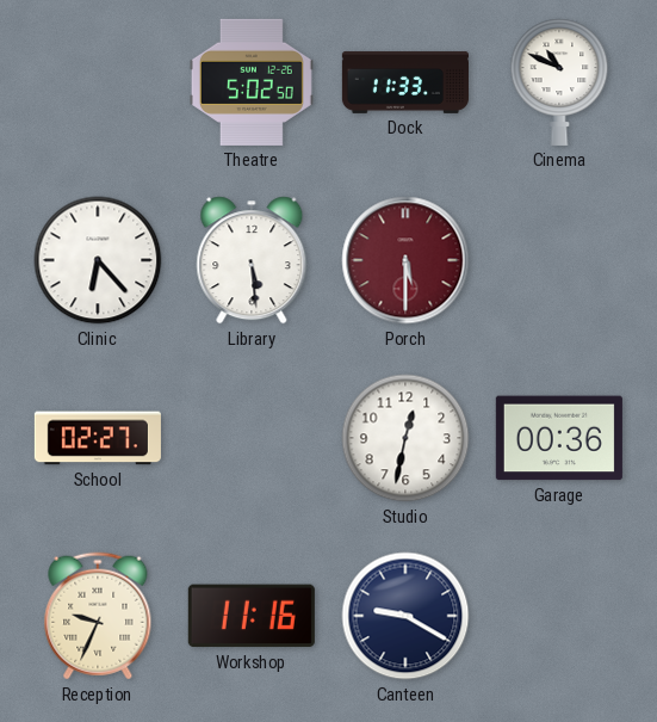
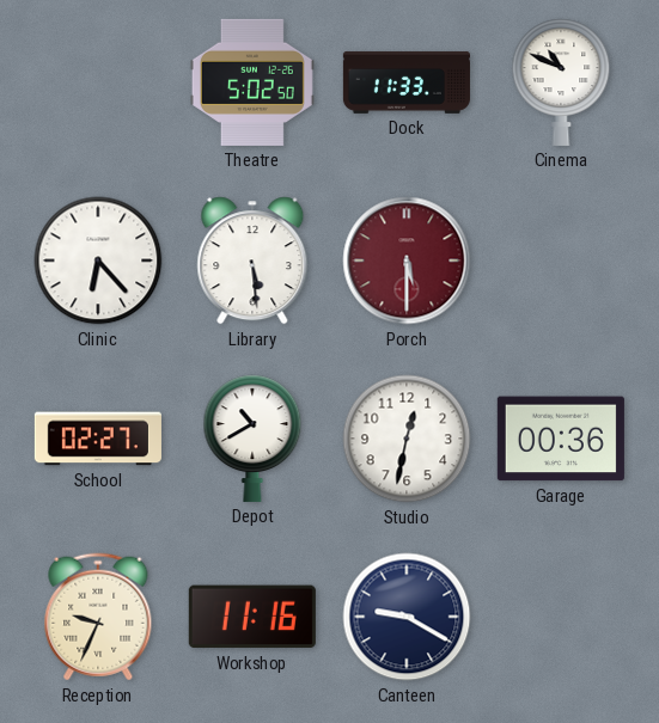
Depot: none -> 10:40 (252, 439)
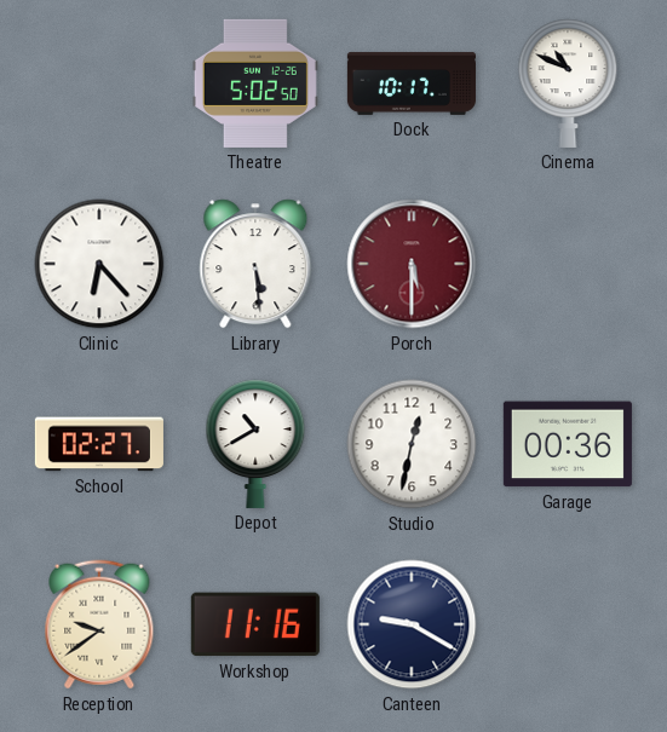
Dock: 11:33 -> 10:17 (412, 83)
Reception: 9:34 -> 9:39 (99, 624)
